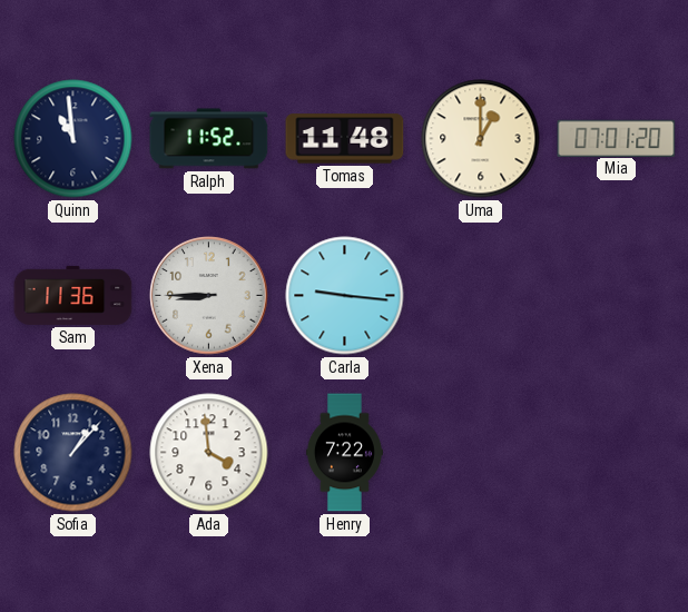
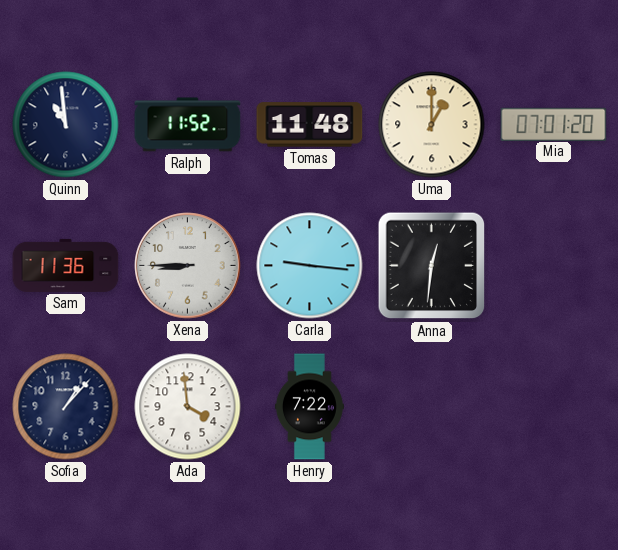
Anna: none -> 12:31 (432, 266)
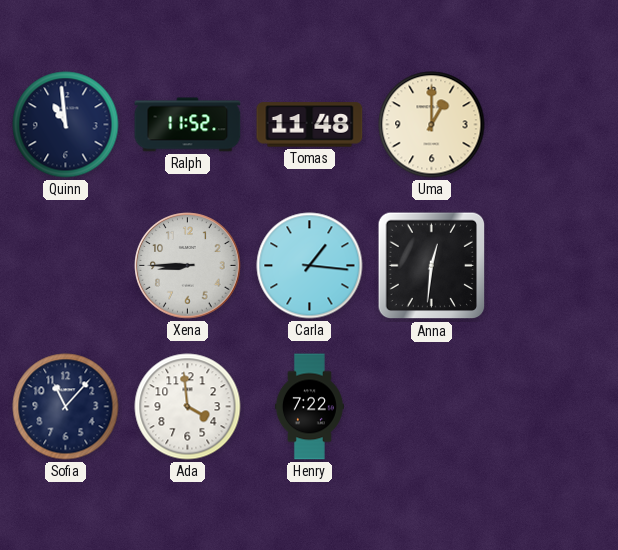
Mia: 07:01 -> none (554, 124)
Sam: 11:36 -> none (66, 265)
Carla: 9:16 -> 1:16 (310, 266)
Sofia: 1:07 -> 11:07 (66, 407)
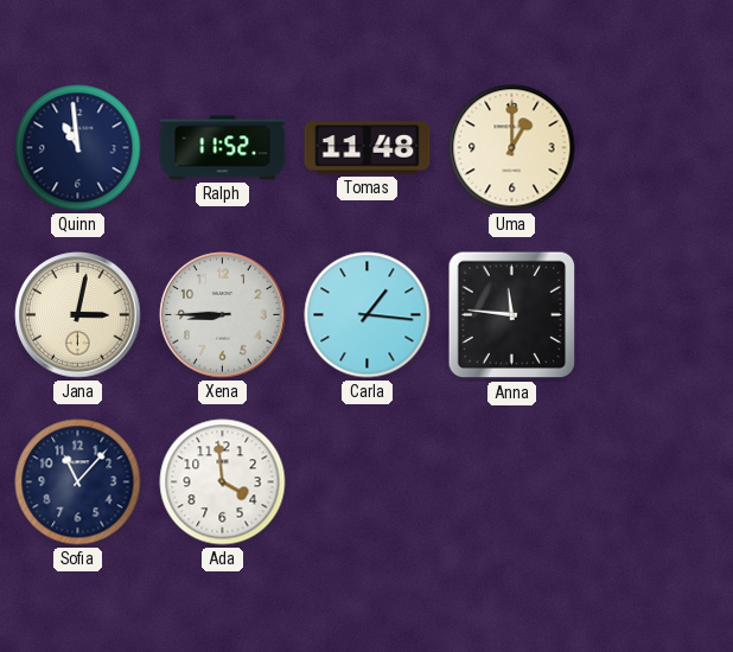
Jana: none -> 3:02 (78, 315)
Anna: 12:31 -> 11:46 (512, 315)
Henry: 7:22 -> none (309, 407)
